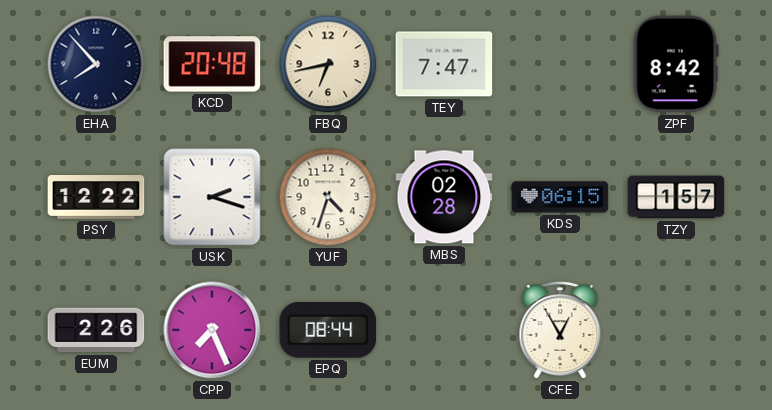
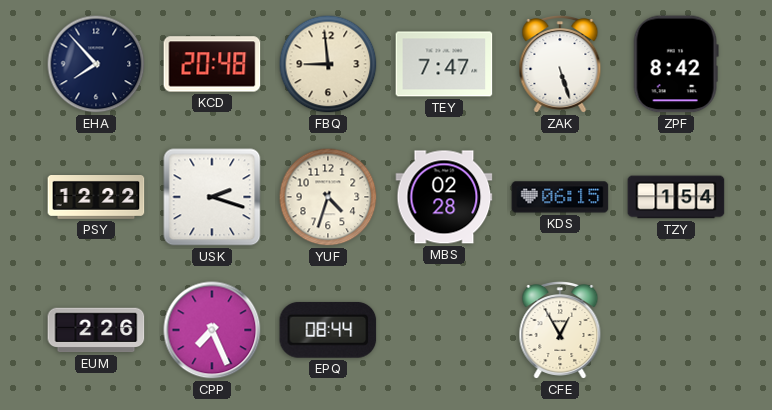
FBQ: 6:43 -> 8:59 (328, 64)
ZAK: none -> 5:27 (560, 65)
TZY: 1:57 -> 1:54 (676, 197)
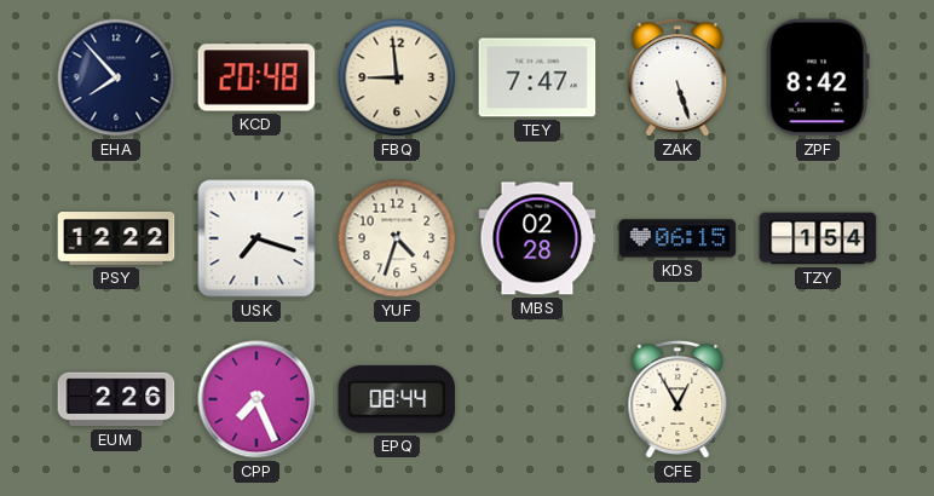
USK: 2:18 -> 7:18 (256, 238)
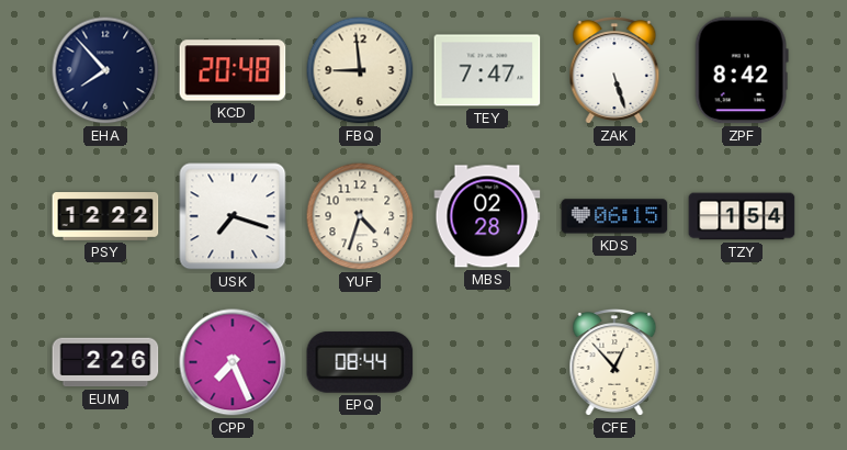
CFE: 12:55 -> 12:53 (614, 363)
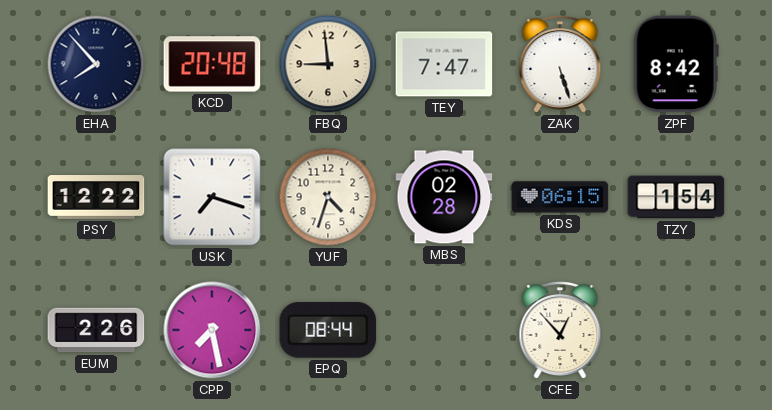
CPP: 7:26 -> 7:28 (212, 330)
